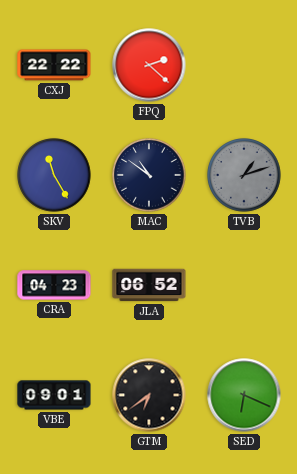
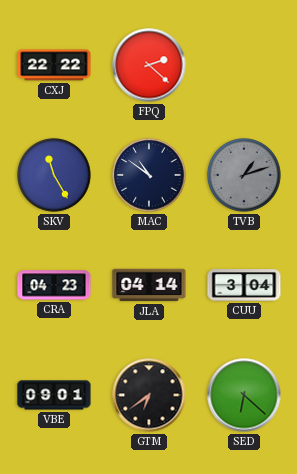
JLA: 06:52 -> 04:14 (149, 285)
CUU: none -> 3:04 (244, 285)
SED: 6:19 -> 6:22 (244, 395)
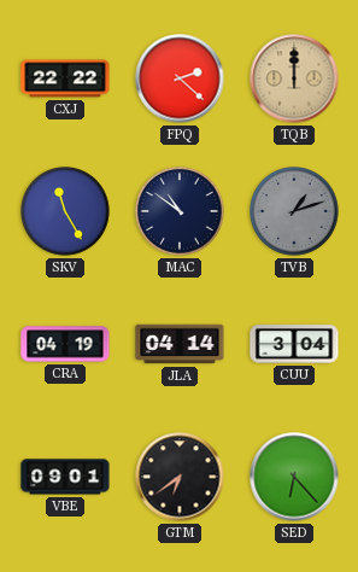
TQB: none -> 12:00 (294, 78)
CRA: 04:23 -> 04:19 (65, 344)
SED: 6:22 -> 6:23 (294, 477)
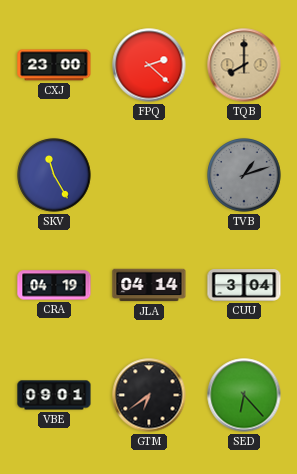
CXJ: 22:22 -> 23:00 (54, 65)
TQB: 12:00 -> 8:00 (244, 65)
MAC: 10:51 -> none (180, 211)
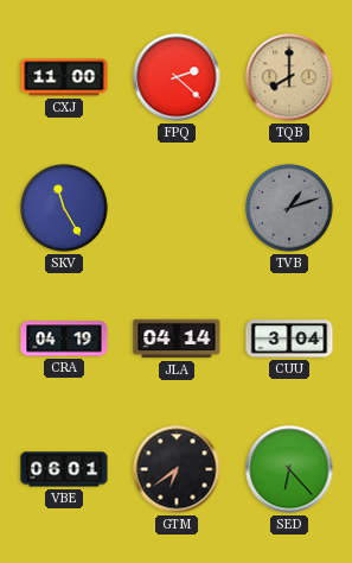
CXJ: 23:00 -> 11:00 (64, 77)
VBE: 09:01 -> 06:01 (64, 469)
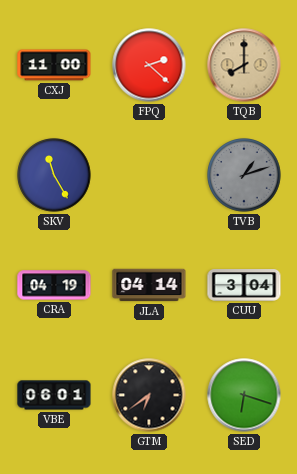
SED: 6:23 -> 6:18 (244, 395)
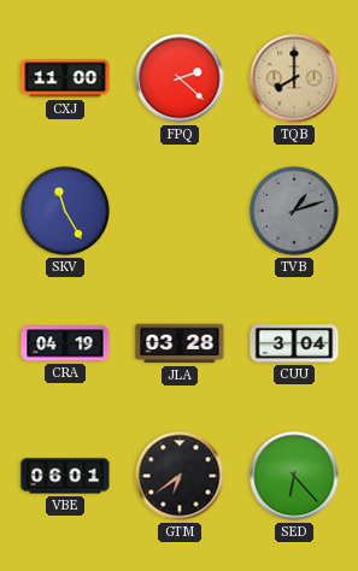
JLA: 04:14 -> 03:28 (180, 343)
SED: 6:18 -> 6:23 (294, 476)
